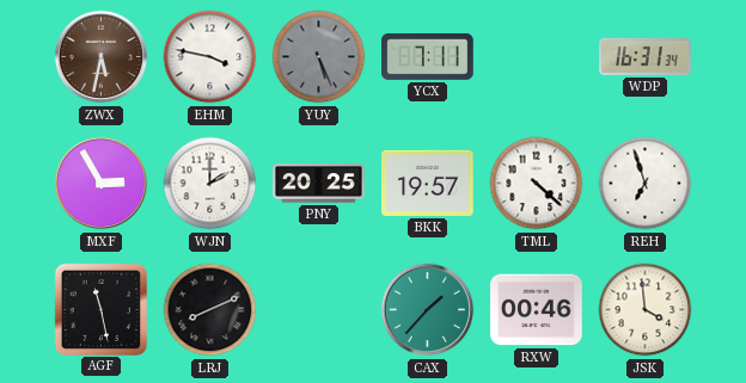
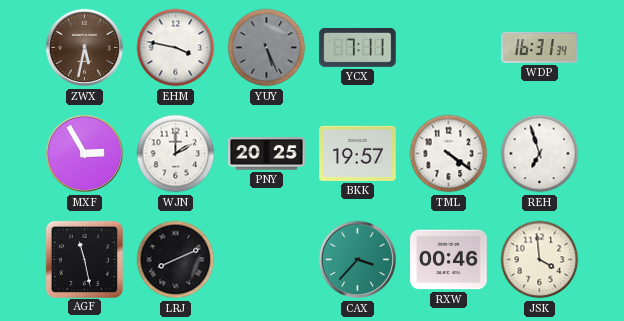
TML: 4:22 -> 4:21 (449, 154)
CAX: 1:37 -> 3:37 (358, 260)
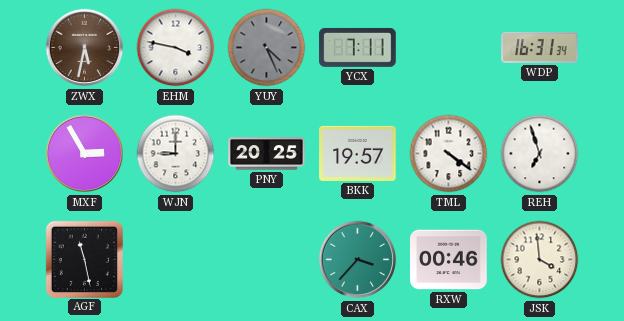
YUY: 5:26 -> 4:26 (267, 48)
WJN: 2:00 -> 9:00 (176, 154)
LRJ: 8:11 -> none (176, 260)
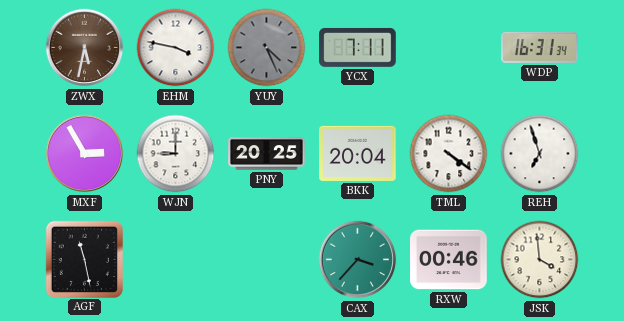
BKK: 19:57 -> 20:04 (358, 153)
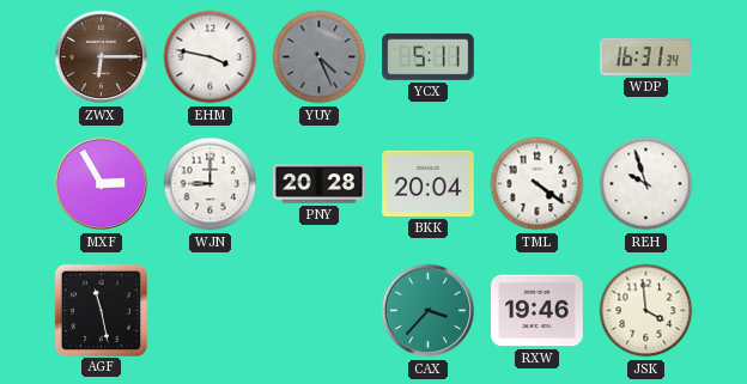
ZWX: 5:32 -> 6:15 (102, 57)
YCX: 7:11 -> 5:11 (429, 56)
PNY: 20:25 -> 20:28 (320, 184)
REH: 6:57 -> 9:57 (646, 184)
RXW: 00:46 -> 19:46 (538, 311)
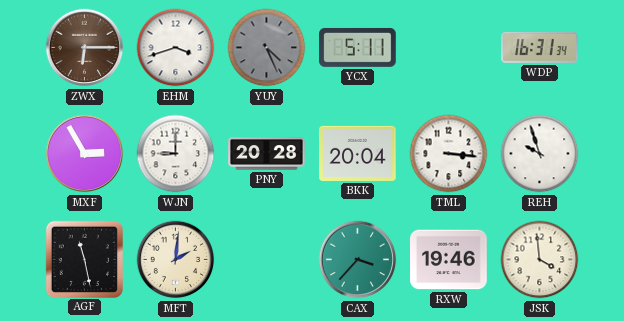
EHM: 3:47 -> 3:42 (176, 48)
TML: 4:21 -> 3:16 (449, 154)
MFT: none -> 2:01 (176, 260)
